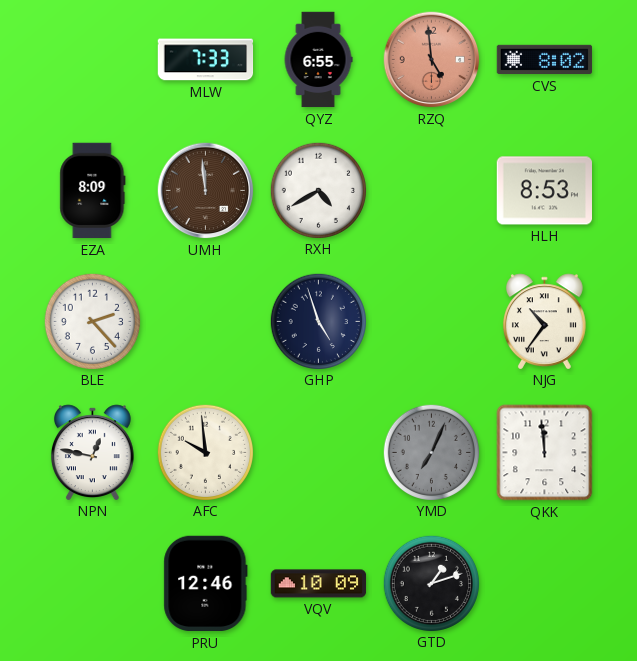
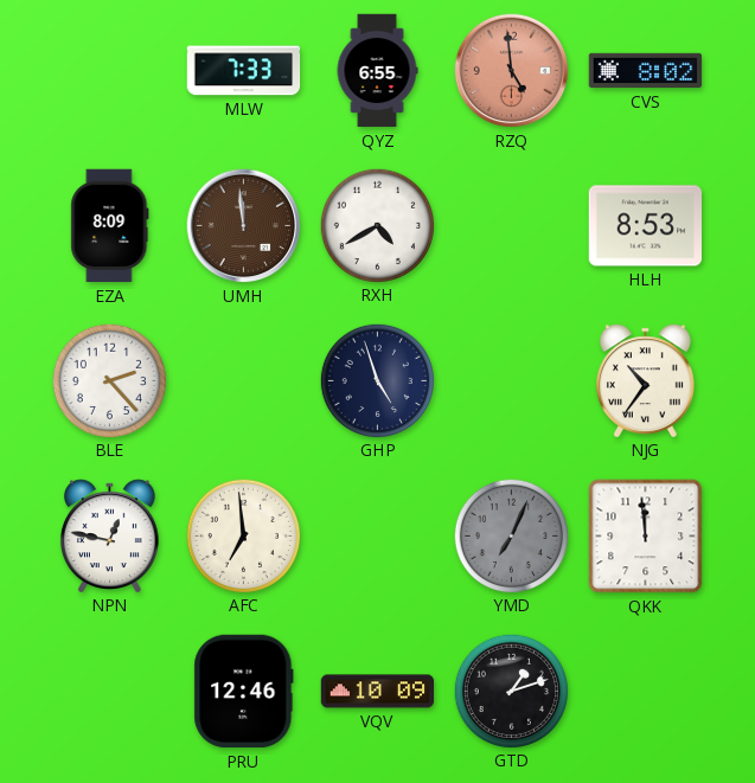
AFC: 9:59 -> 6:59 (243, 535)
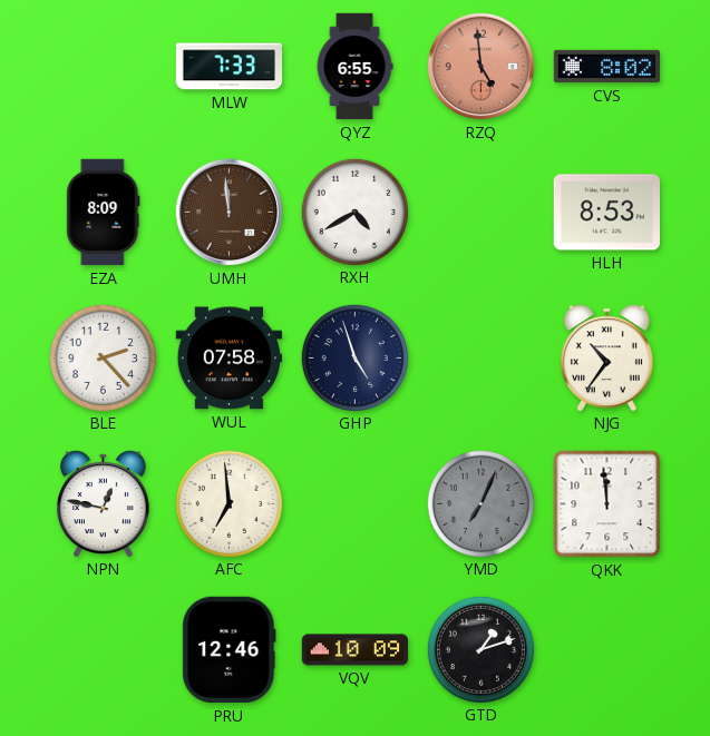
WUL: none -> 07:58 (230, 359)
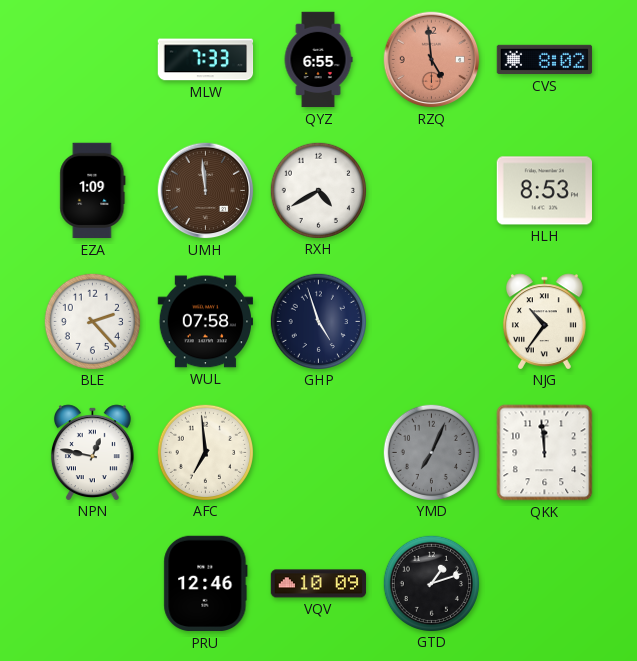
EZA: 8:09 -> 1:09 (93, 191)
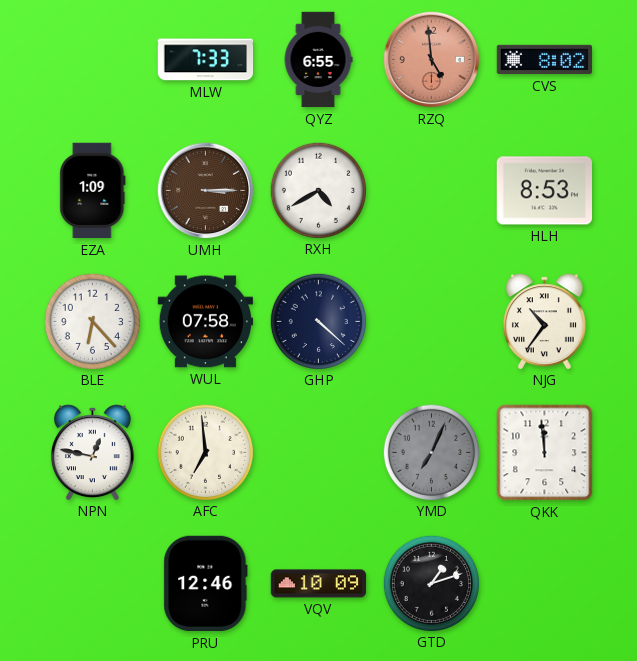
UMH: 11:59 -> 3:15 (206, 191)
BLE: 2:23 -> 6:23 (92, 321)
GHP: 4:57 -> 4:22 (318, 321)
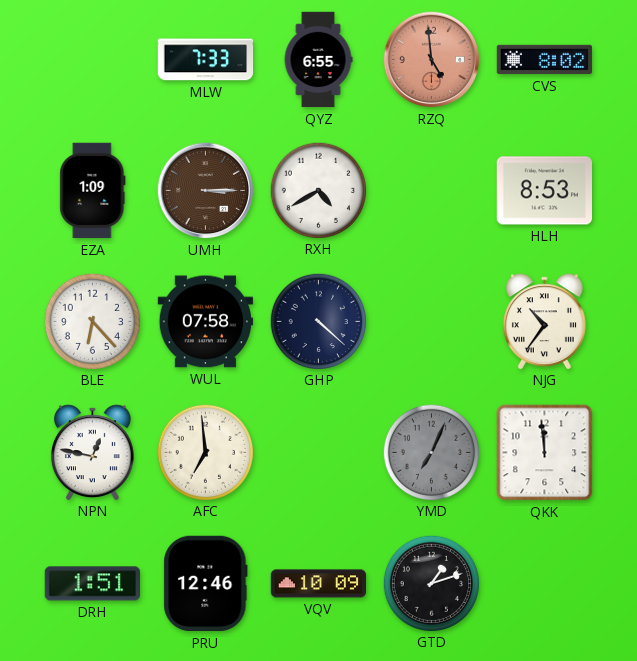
DRH: none -> 1:51 (93, 584)
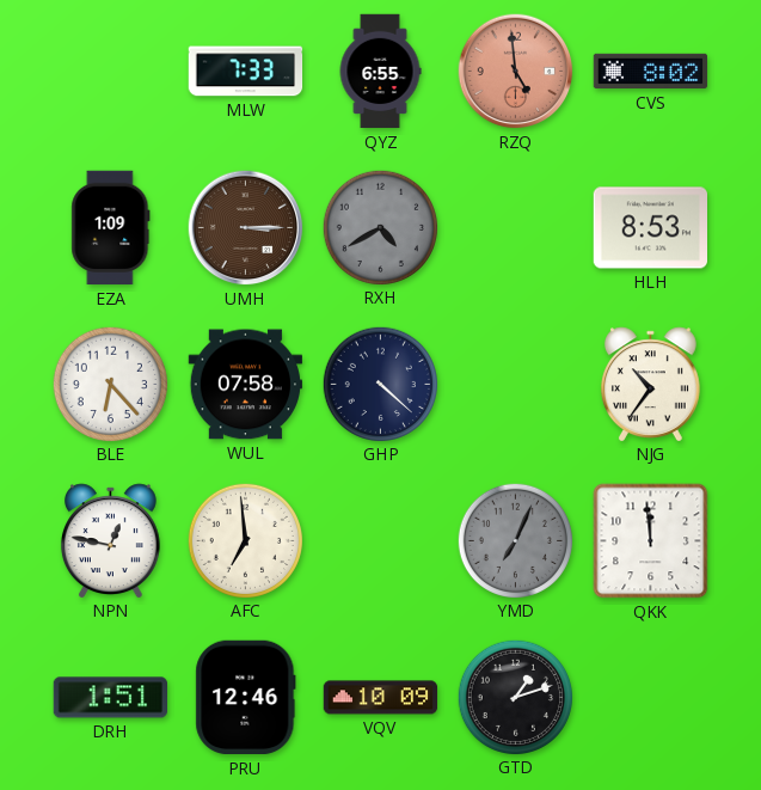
RXH dial: white -> grey (380, 227)
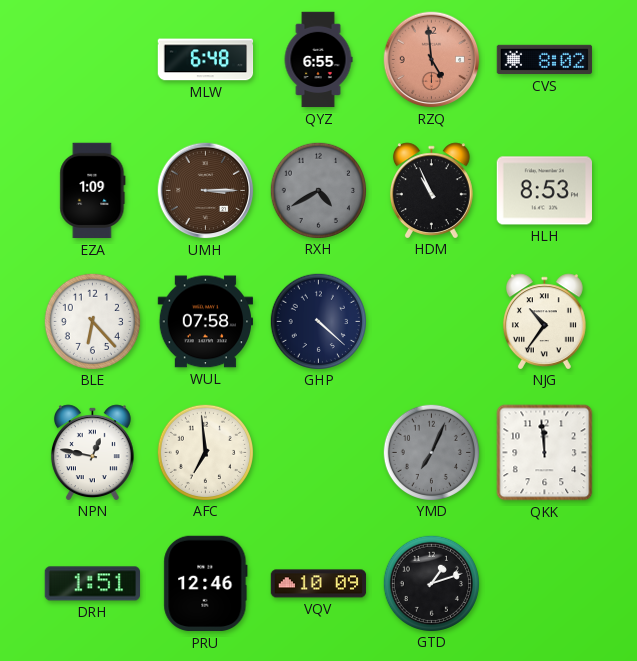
MLW: 7:33 -> 6:48 (206, 60)
HDM: none -> 10:56 (431, 190)
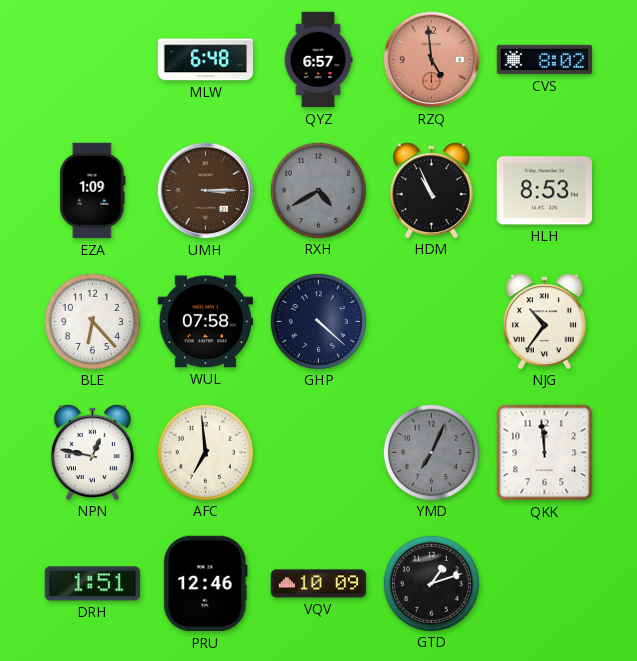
QYZ: 6:55 -> 6:57 (318, 60)
